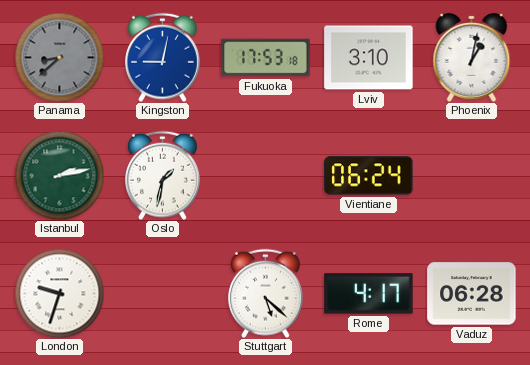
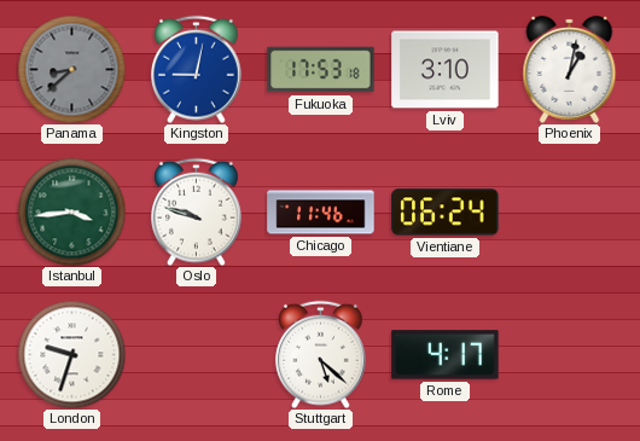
Istanbul: 2:13 -> 3:44 (71, 211)
Oslo: 1:32 -> 9:48 (196, 211)
Chicago: none -> 11:46 (321, 213)
Vaduz: 06:28 -> none (472, 294)
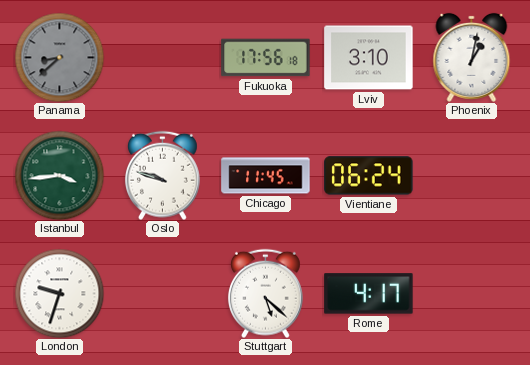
Kingston: 9:02 -> none (196, 69)
Fukuoka: 17:53 -> 17:56 (266, 58)
Chicago: 11:46 -> 11:45 (266, 176)
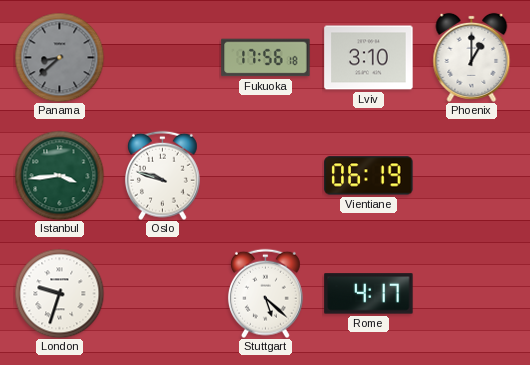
Phoenix: 1:02 -> 1:00 (472, 57)
Chicago: 11:45 -> none (266, 176)
Vientiane: 06:24 -> 06:19 (369, 176)
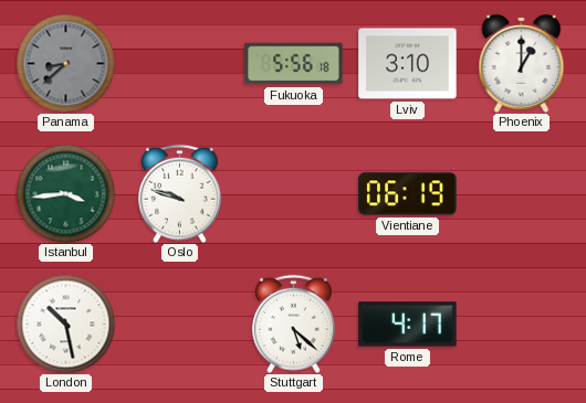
Fukuoka: 17:56 -> 5:56 (294, 64)
London: 9:33 -> 10:28 (65, 324)
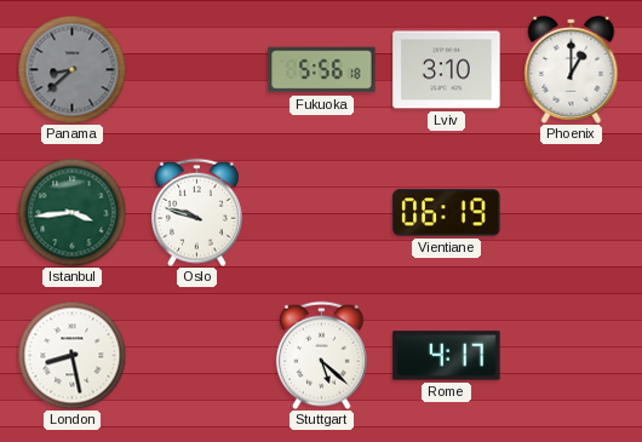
London: 10:28 -> 8:28 (71, 355)
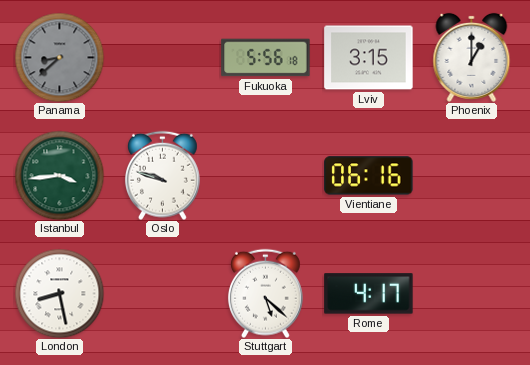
Lviv: 3:10 -> 3:15 (369, 58)
Vientiane: 06:19 -> 06:16 (369, 176)
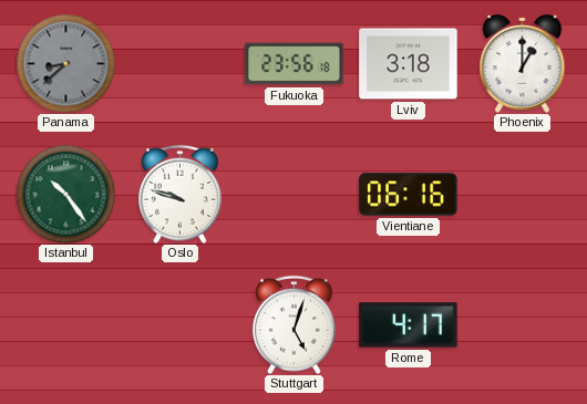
Fukuoka: 5:56 -> 23:56 (295, 64)
Lviv: 3:15 -> 3:18 (409, 64)
Istanbul: 3:44 -> 10:24 (65, 194)
London: 8:28 -> none (59, 293)
Stuttgart: 5:22 -> 5:03 (293, 324)
